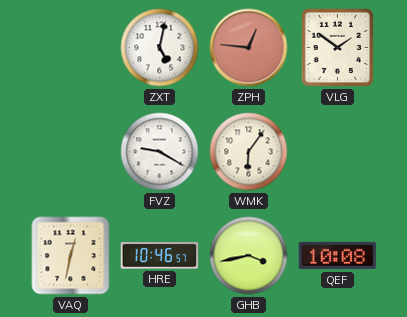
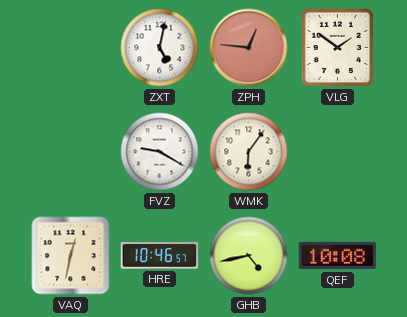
GHB: 3:43 -> 4:43 (249, 256)
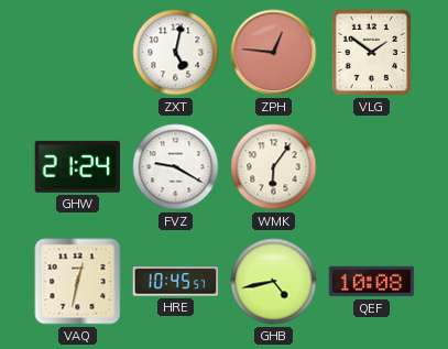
GHW: none -> 21:24 (78, 166)
HRE: 10:46 -> 10:45 (176, 282)
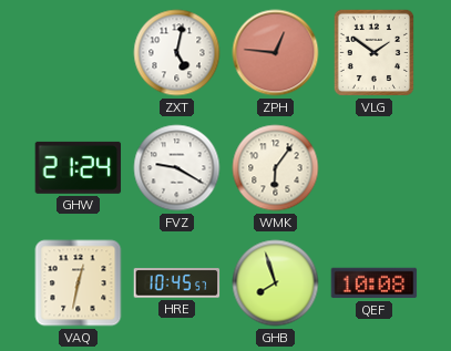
GHB: 4:43 -> 7:57 (276, 283)
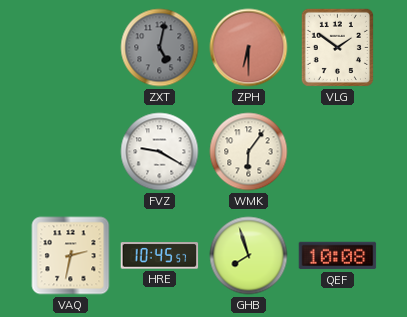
ZXT dial: white -> grey (160, 48)
ZPH: 12:46 -> 6:30 (249, 48)
GHW: 21:24 -> none (79, 167)
VAQ: 12:32 -> 2:32 (71, 256)
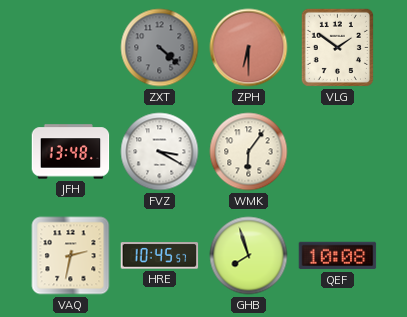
ZXT: 5:02 -> 4:22 (160, 48)
JFH: none -> 13:48 (71, 152)
FVZ: 9:20 -> 3:20 (160, 152)
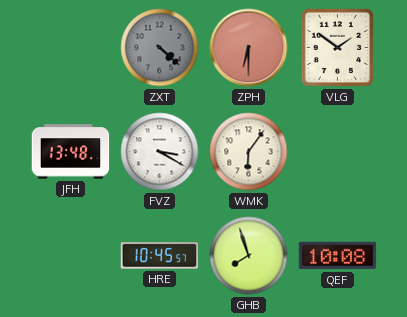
VAQ: 2:32 -> none (71, 256)
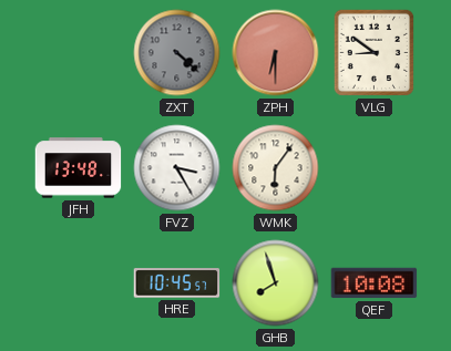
VLG: 1:51 -> 8:51 (373, 52)
FVZ: 3:20 -> 3:25 (177, 168)
